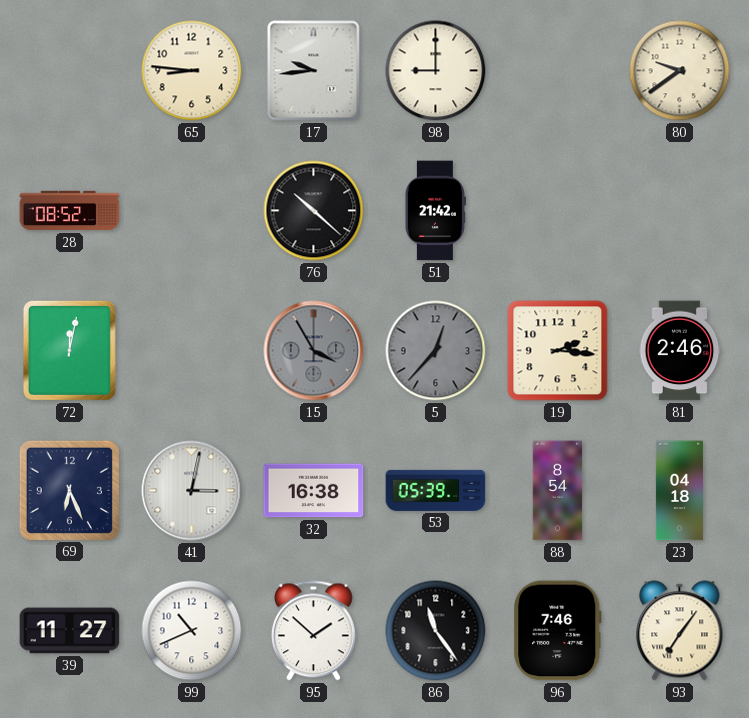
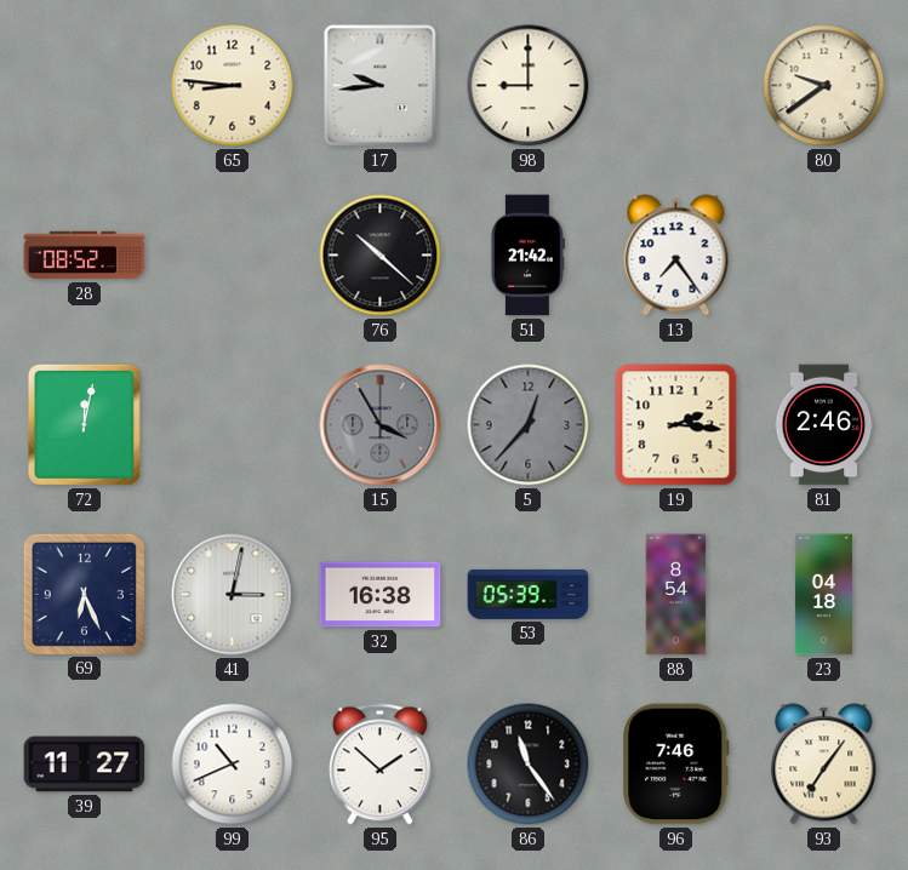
13: none -> 7:24 (676, 256)
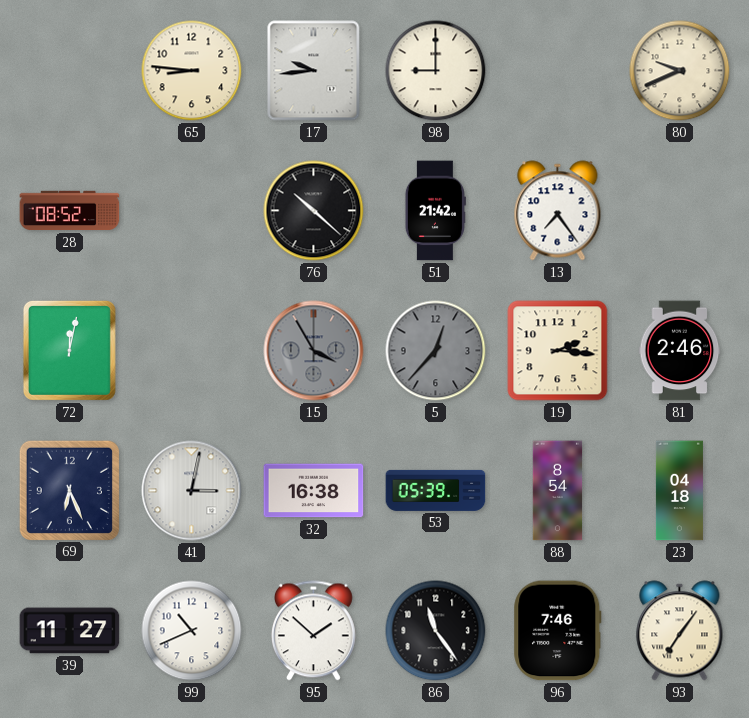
80: 9:39 -> 9:41 (680, 71)
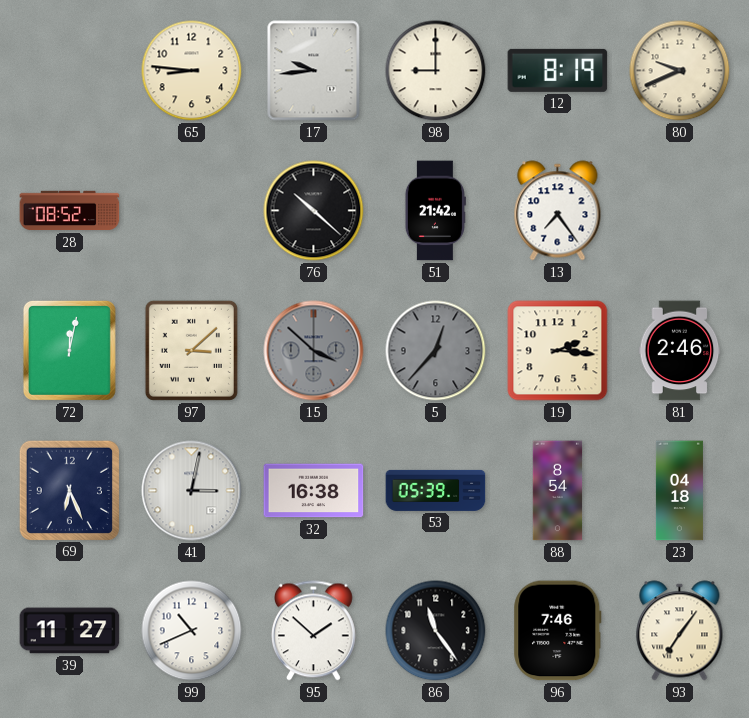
12: none -> 8:19 (558, 70)
97: none -> 3:08 (191, 350)
15: 3:55 -> 3:52 (314, 351)
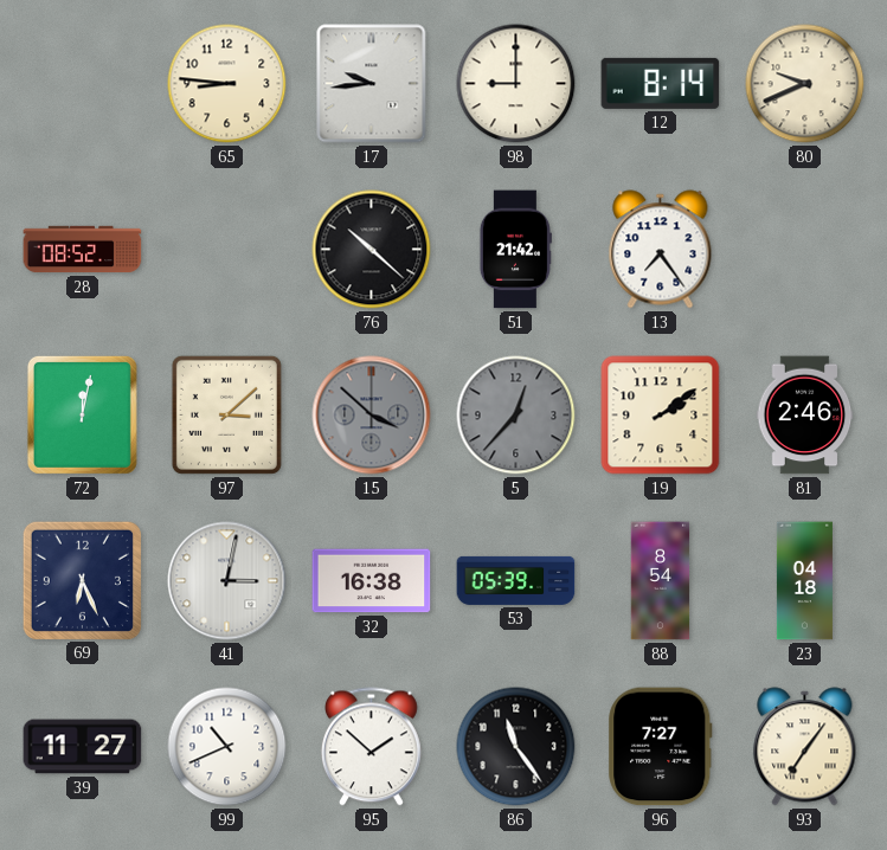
12: 8:19 -> 8:14 (661, 83)
19: 2:16 -> 2:09 (661, 416)
96: 7:46 -> 7:27 (661, 747)
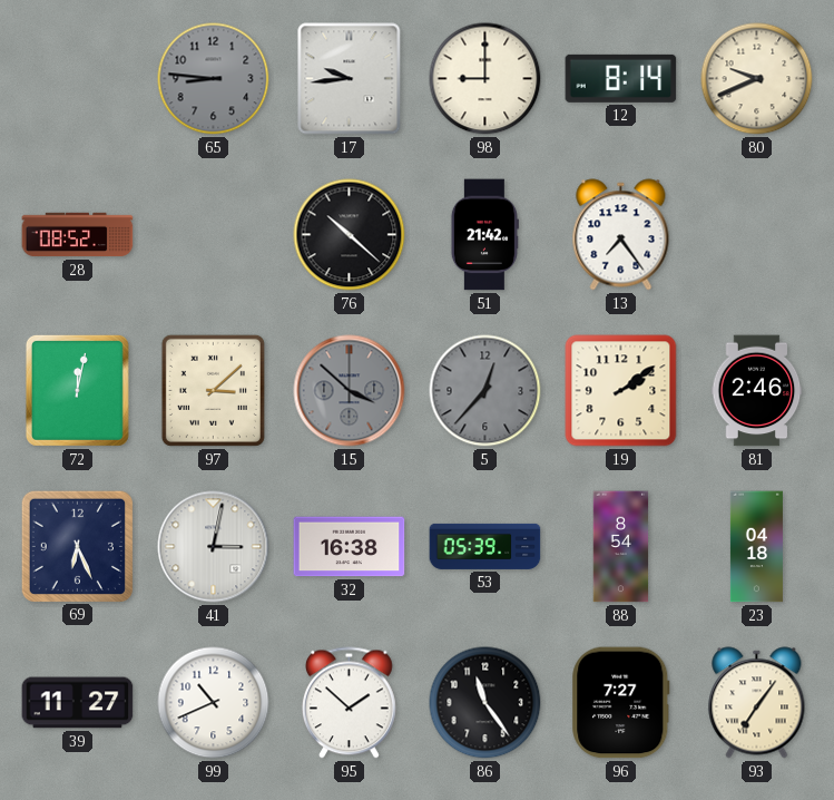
65 dial: cream -> grey (214, 79)
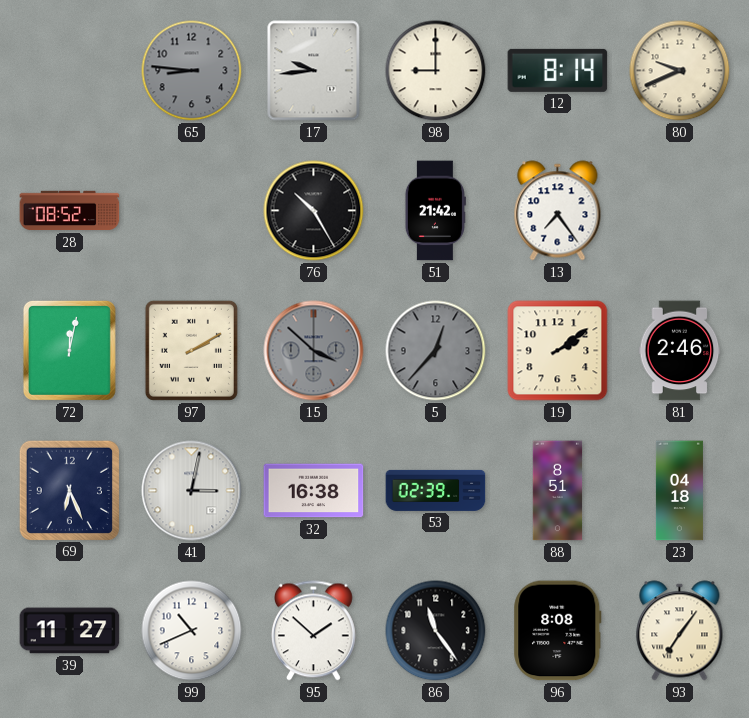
76: 10:22 -> 10:25 (314, 211)
97: 3:08 -> 2:10 (191, 350)
53: 05:39 -> 02:39 (436, 490)
88: 8:54 -> 8:51 (558, 491)
96: 7:27 -> 8:08 (558, 631)
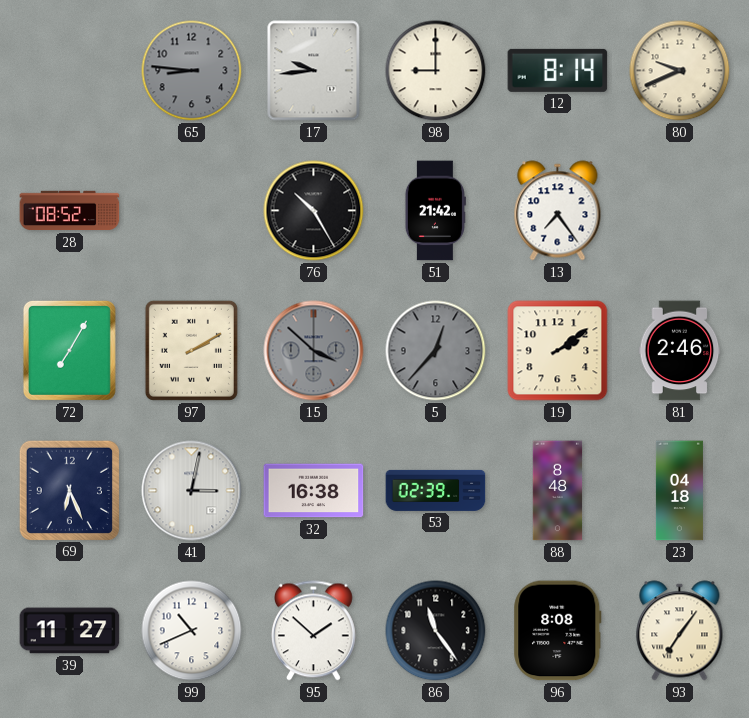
72: 12:02 -> 7:05 (69, 350)
88: 8:51 -> 8:48 (558, 491)
